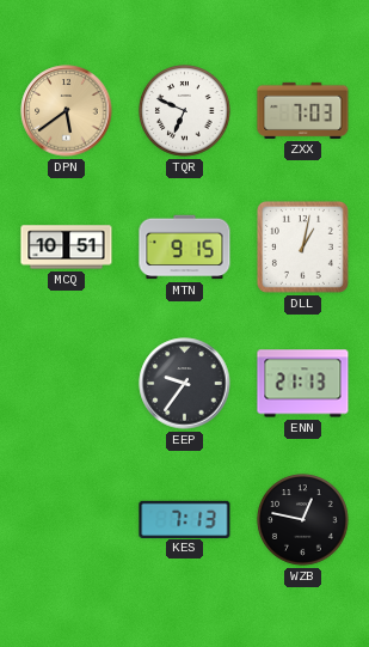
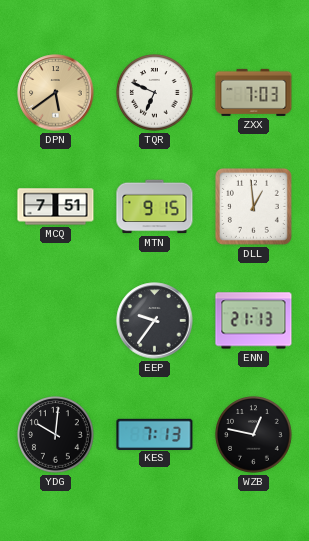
MCQ: 10:51 -> 7:51 (56, 207)
DLL: 1:02 -> 12:59 (253, 206)
YDG: none -> 10:01 (56, 435)
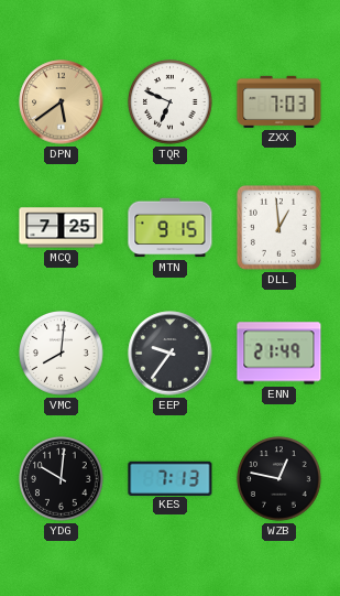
MCQ: 7:51 -> 7:25 (62, 228)
VMC: none -> 8:01 (62, 354)
ENN: 21:13 -> 21:49 (279, 354)
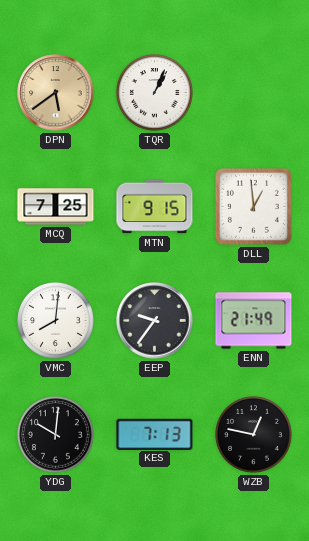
TQR: 6:49 -> 1:04 (155, 93)
ZXX: 7:03 -> none (279, 101)
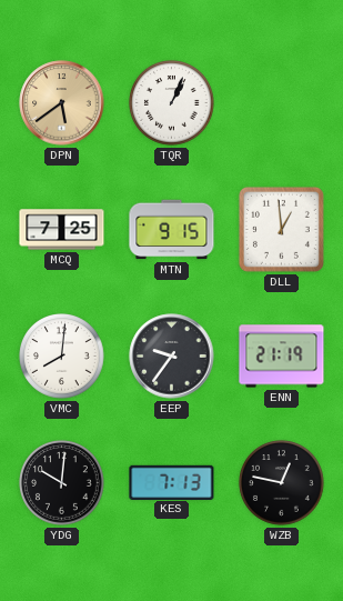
ENN: 21:49 -> 21:19 (282, 357)
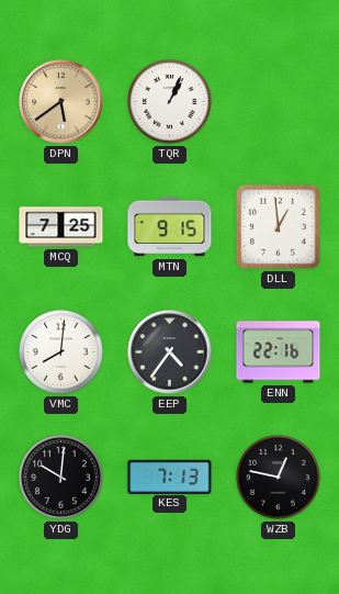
EEP: 9:36 -> 4:36 (170, 352)
ENN: 21:19 -> 22:16 (279, 352)
